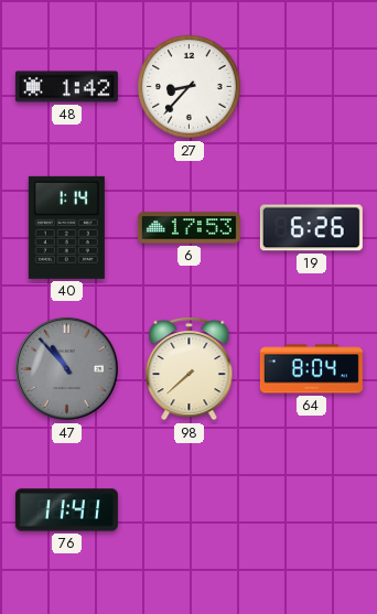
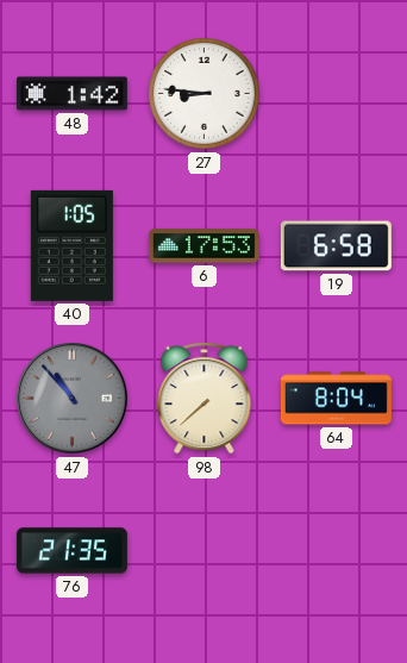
27: 8:37 -> 8:46 (205, 94)
40: 1:14 -> 1:05 (71, 245)
19: 6:26 -> 6:58 (336, 246)
76: 11:41 -> 21:35 (71, 551)
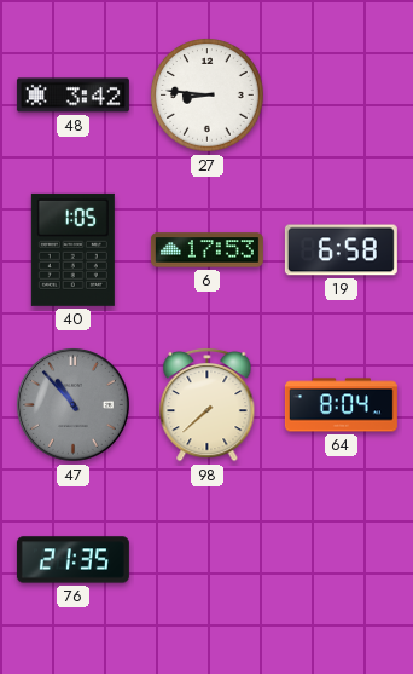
48: 1:42 -> 3:42 (72, 96)
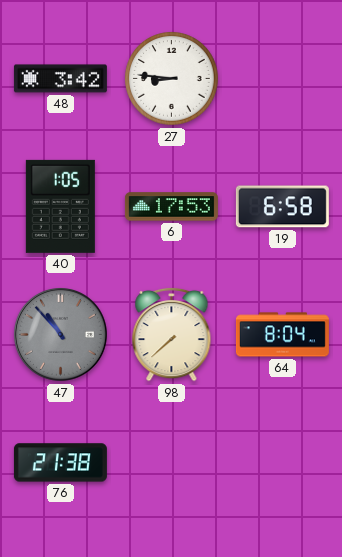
76: 21:35 -> 21:38 (60, 463)
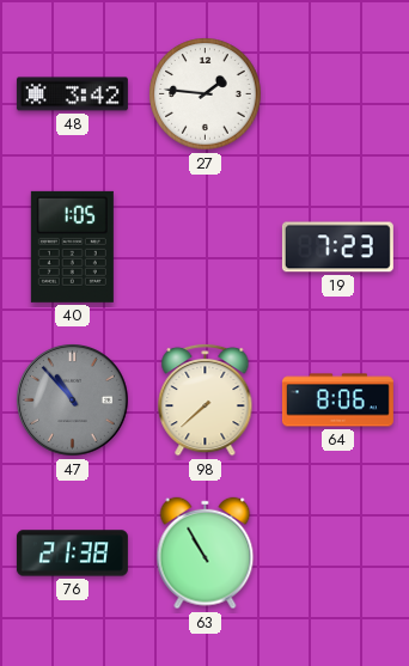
27: 8:46 -> 1:46 (206, 94)
6: 17:53 -> none (171, 207)
19: 6:58 -> 7:23 (337, 248)
64: 8:04 -> 8:06 (337, 401)
63: none -> 10:55 (206, 554)
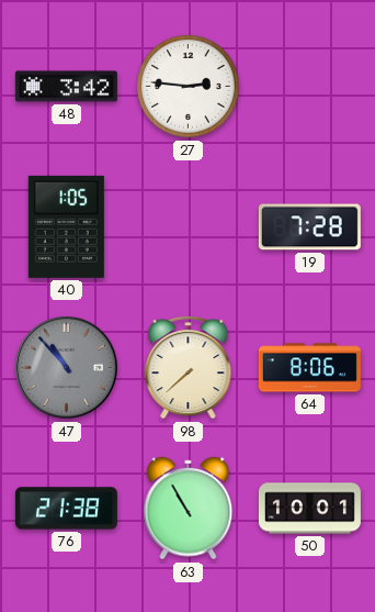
27: 1:46 -> 2:46 (189, 87)
19: 7:23 -> 7:28 (309, 227)
50: none -> 10:01 (309, 509)
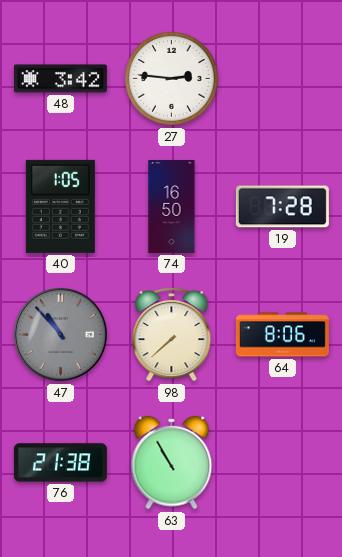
74: none -> 16:50 (172, 206)
50: 10:01 -> none (309, 509)
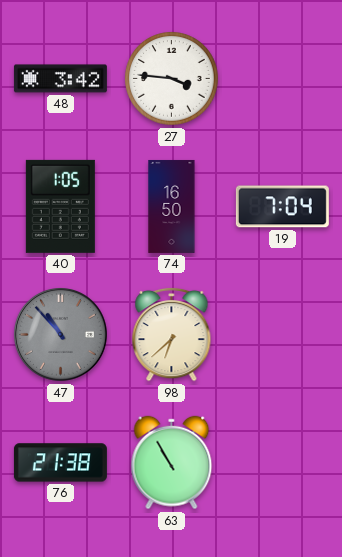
27: 2:46 -> 3:46 (172, 79)
19: 7:28 -> 7:04 (282, 207)
98: 7:38 -> 6:38 (172, 334)
64: 8:06 -> none (282, 335)
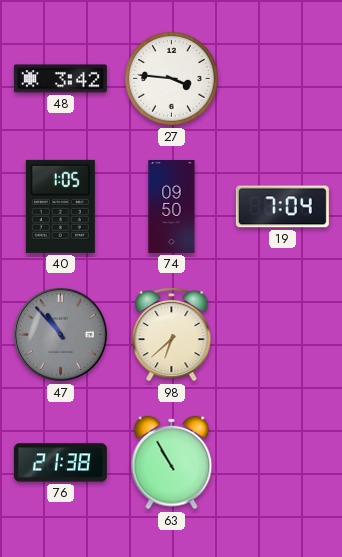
74: 16:50 -> 09:50 (172, 206)
